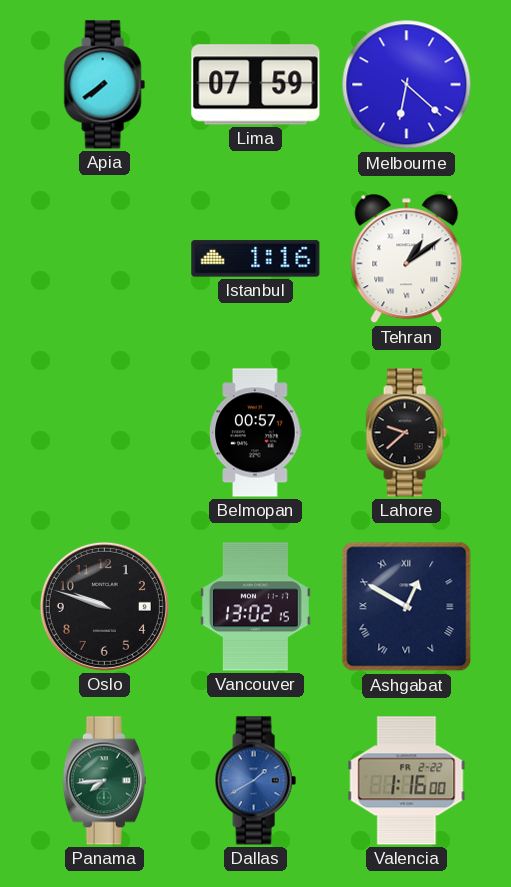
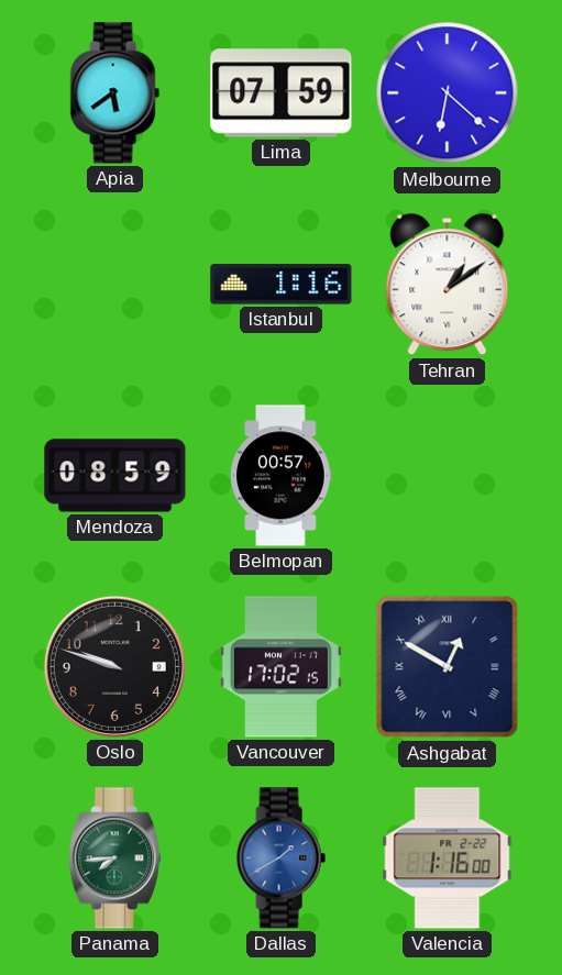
Apia: 7:39 -> 5:39 (114, 93)
Mendoza: none -> 08:59 (115, 476)
Lahore: 9:38 -> none (406, 433)
Vancouver: 13:02 -> 17:02 (280, 667)
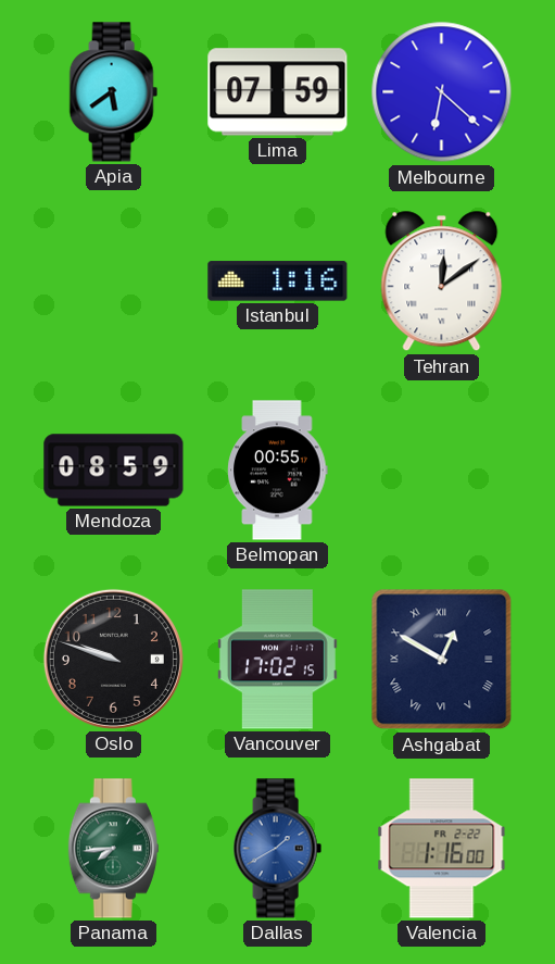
Tehran: 1:09 -> 12:09 (442, 281)
Belmopan: 00:57 -> 00:55 (278, 471)
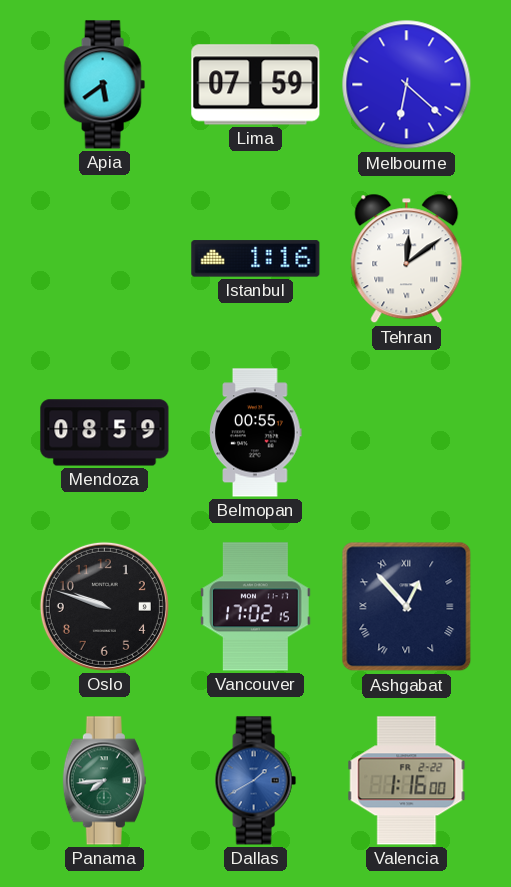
Ashgabat: 12:50 -> 12:53 (407, 607)
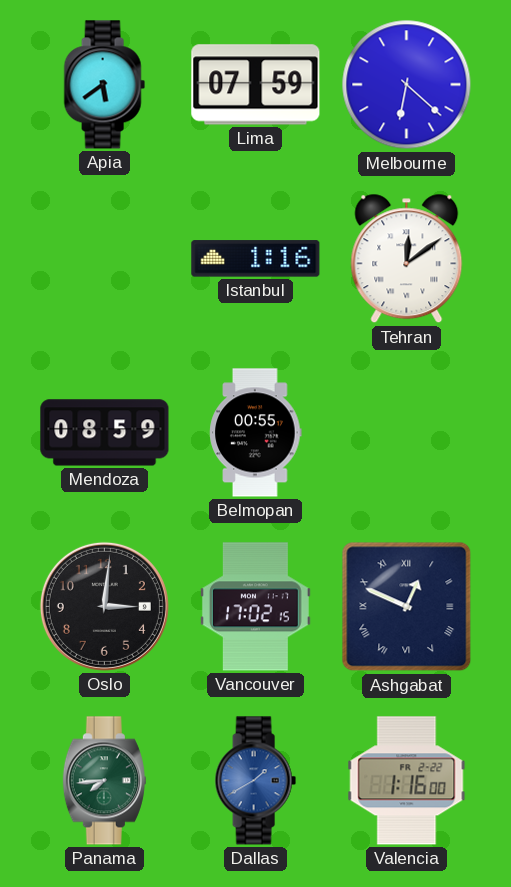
Oslo: 9:48 -> 3:01 (104, 606)
Ashgabat: 12:53 -> 12:49 (407, 607)
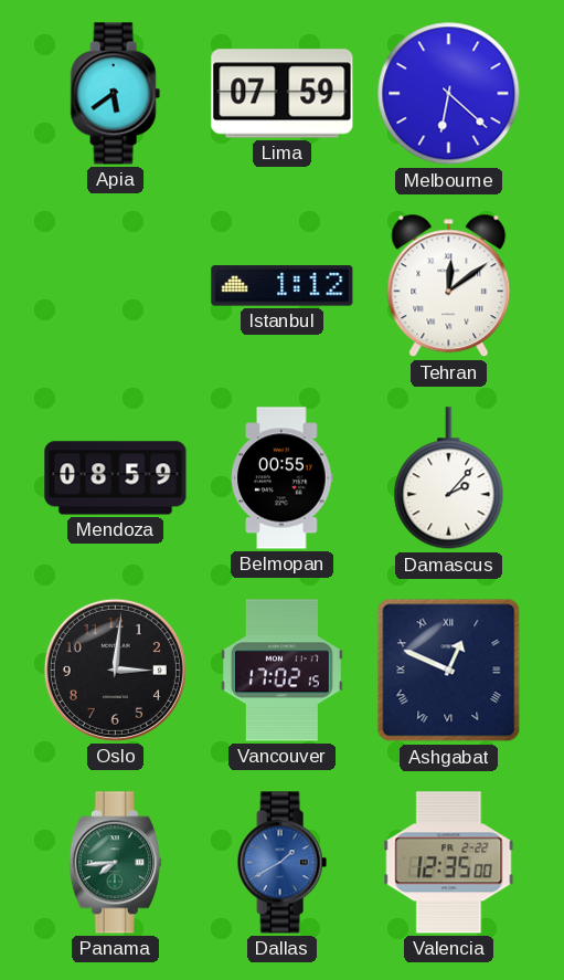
Istanbul: 1:16 -> 1:12 (283, 286)
Damascus: none -> 2:07 (449, 478)
Valencia: 1:16 -> 12:35 (449, 863)
